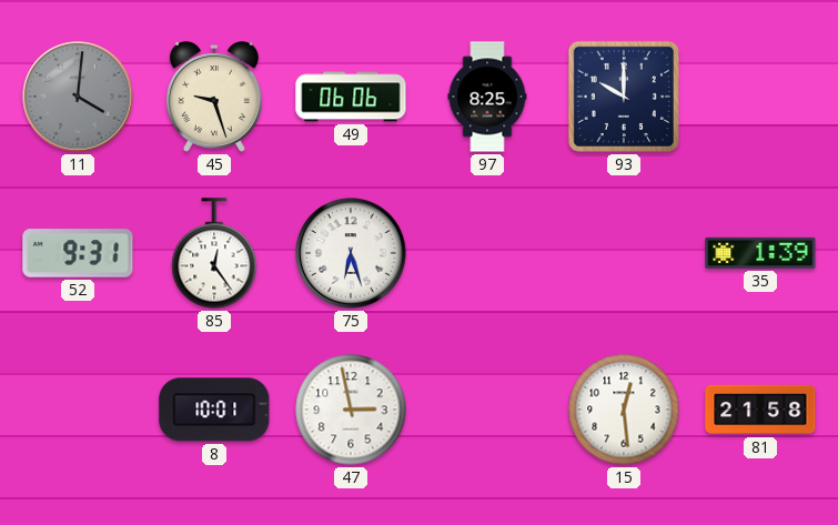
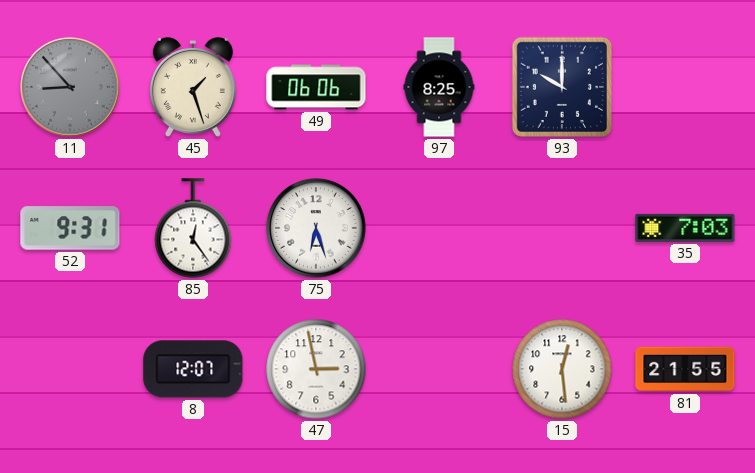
11: 4:01 -> 8:53 (70, 87)
45: 9:27 -> 1:27 (193, 87)
35: 1:39 -> 7:03 (685, 228)
8: 10:01 -> 12:07 (193, 369)
81: 21:58 -> 21:55 (685, 369)
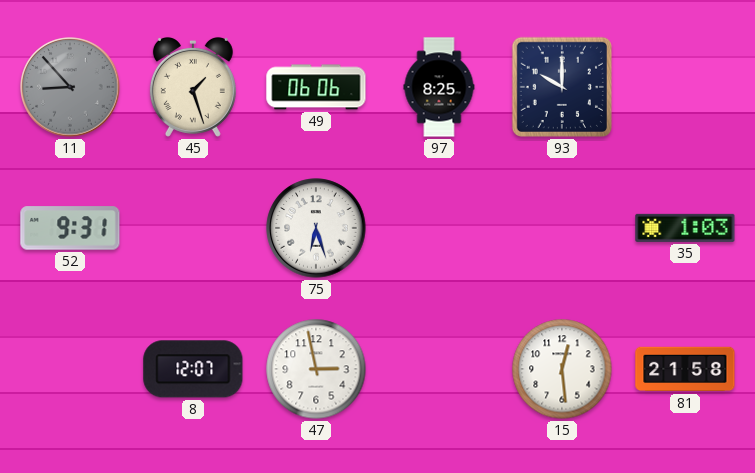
85: 12:24 -> none (193, 228)
35: 7:03 -> 1:03 (685, 228)
81: 21:55 -> 21:58 (685, 369)
